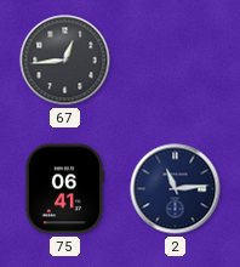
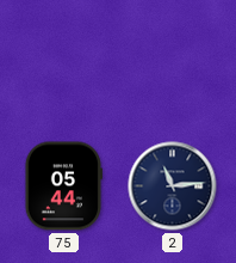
67: 12:44 -> none (65, 61)
75: 06:41 -> 05:44 (63, 186)
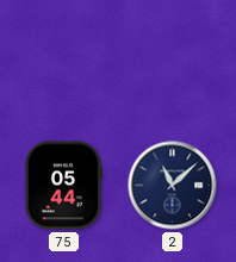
2: 11:14 -> 11:08 (173, 186)
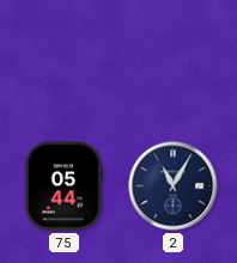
2: 11:08 -> 11:05 (174, 186)
